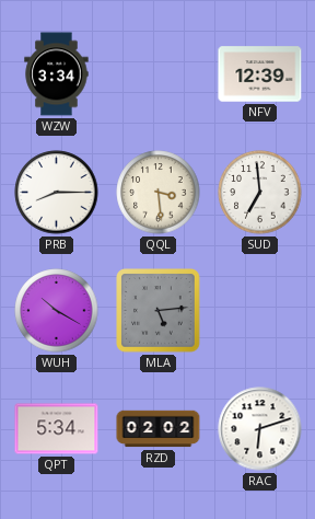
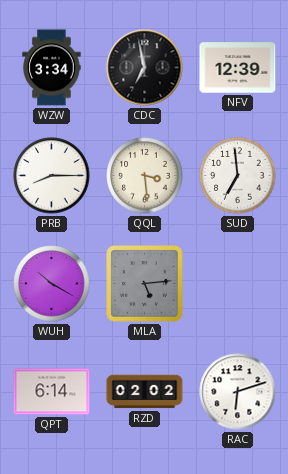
CDC: none -> 6:58 (145, 68)
QPT: 5:34 -> 6:14 (52, 392)
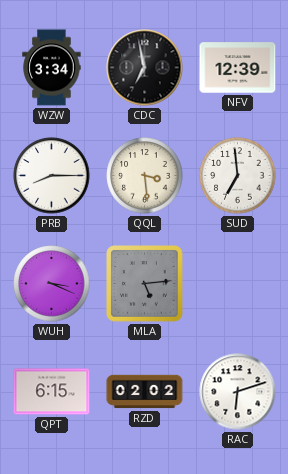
WUH: 10:20 -> 3:19 (52, 284)
QPT: 6:14 -> 6:15 (52, 392)
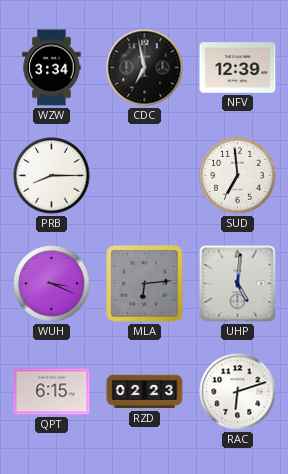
QQL: 3:29 -> none (145, 176)
MLA: 5:14 -> 6:14 (145, 284)
UHP: none -> 5:01 (238, 284)
RZD: 02:02 -> 02:23 (145, 392)
